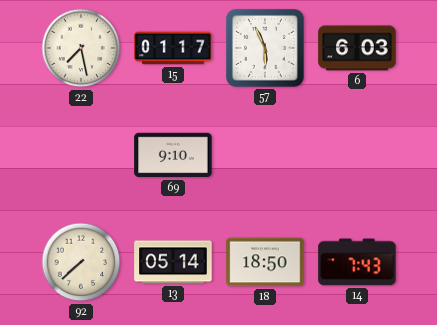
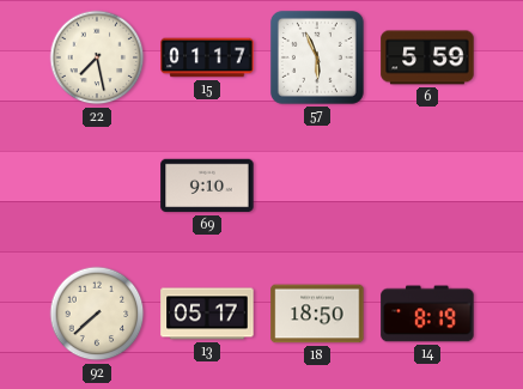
6: 6:03 -> 5:59 (427, 57)
13: 05:14 -> 05:17 (207, 314)
14: 7:43 -> 8:19 (427, 314)
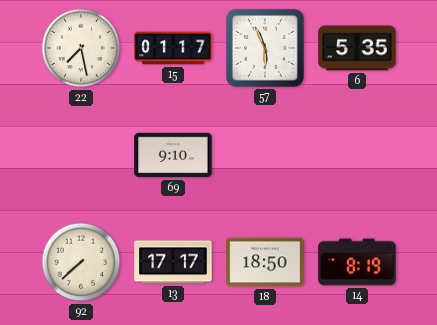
6: 5:59 -> 5:35 (357, 48)
13: 05:17 -> 17:17 (173, 262)
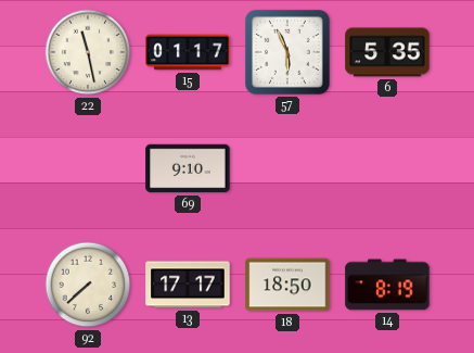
22: 7:28 -> 11:28 (88, 52)
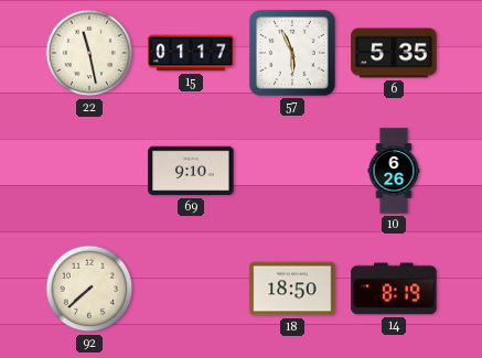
10: none -> 6:26 (394, 171)
13: 17:17 -> none (188, 285)
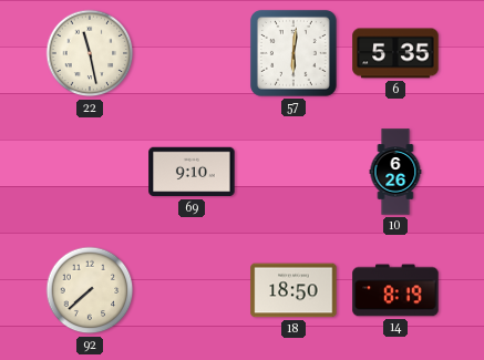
15: 01:17 -> none (191, 53)
57: 5:56 -> 6:01 (294, 53)
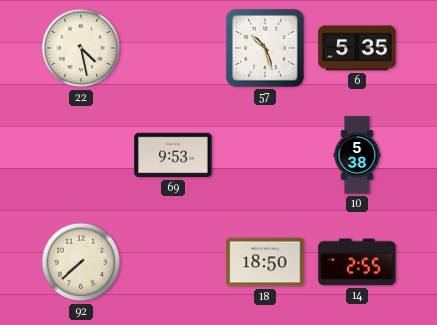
22: 11:28 -> 4:28 (81, 48)
57: 6:01 -> 10:27 (265, 48)
69: 9:10 -> 9:53 (173, 155)
10: 6:26 -> 5:38 (357, 155)
14: 8:19 -> 2:55 (357, 262)
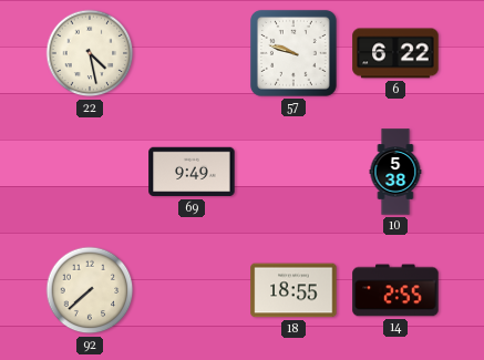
57: 10:27 -> 9:48 (294, 53)
6: 5:35 -> 6:22 (395, 53)
69: 9:53 -> 9:49 (192, 172)
18: 18:50 -> 18:55 (294, 290)
